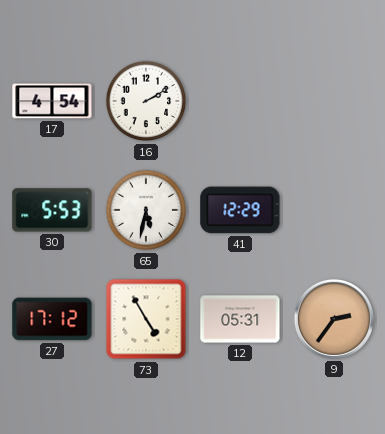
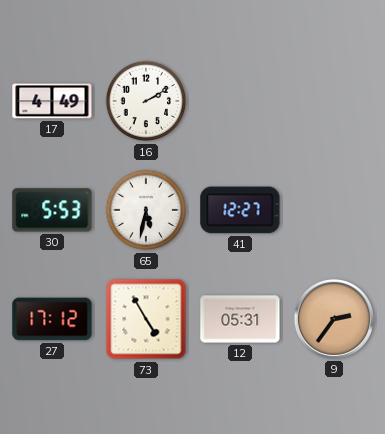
17: 4:54 -> 4:49 (52, 101)
41: 12:29 -> 12:27 (240, 210)
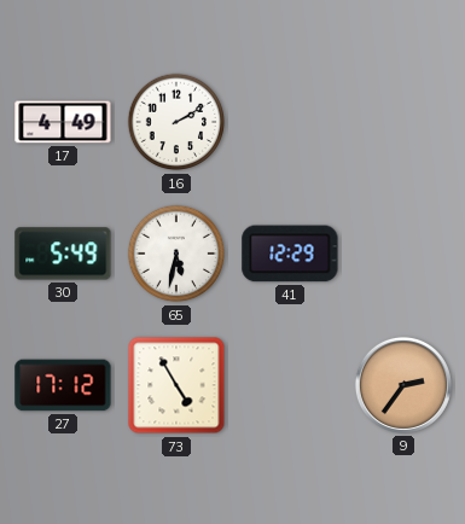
30: 5:53 -> 5:49 (63, 254)
41: 12:27 -> 12:29 (290, 254)
12: 05:31 -> none (240, 319)
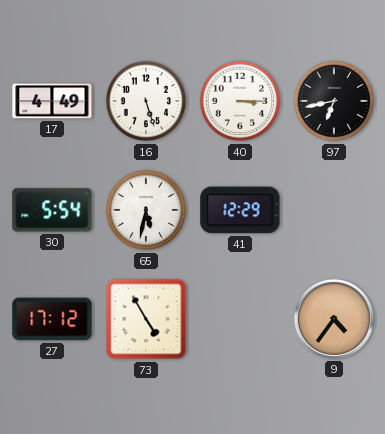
16: 2:10 -> 5:27 (146, 101)
40: none -> 3:15 (240, 101)
97: none -> 6:43 (334, 101)
30: 5:49 -> 5:54 (52, 210)
9: 2:36 -> 4:36 (334, 319)
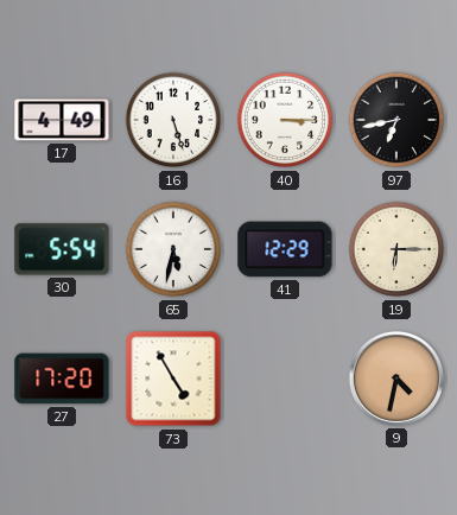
19: none -> 6:15 (396, 249)
27: 17:12 -> 17:20 (62, 379)
9: 4:36 -> 4:32 (396, 379)
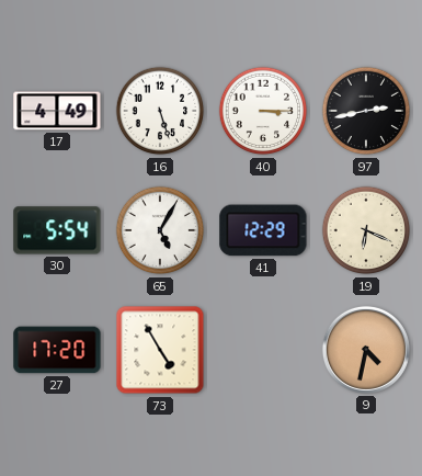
97: 6:43 -> 2:43 (366, 111)
65: 5:32 -> 5:05 (160, 230)
19: 6:15 -> 6:19 (366, 230)
